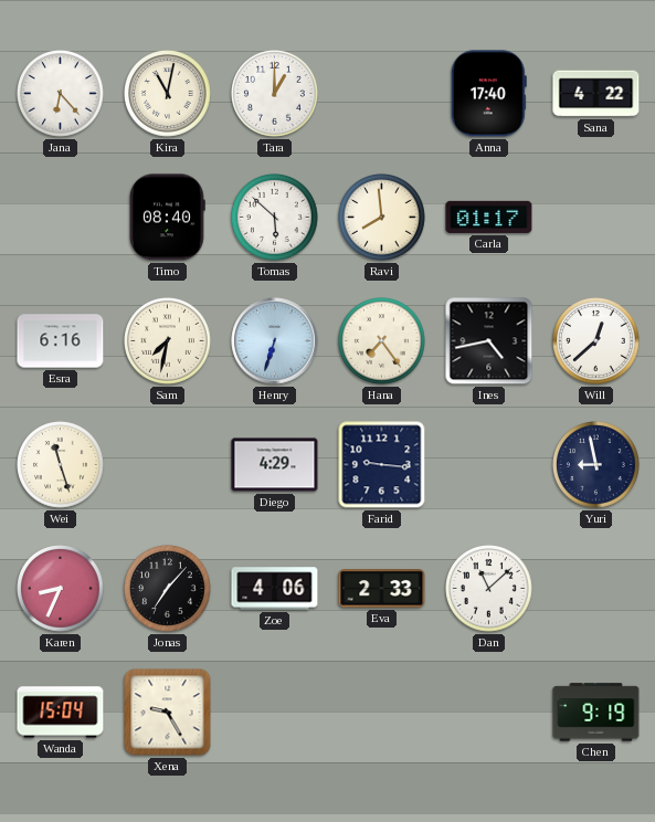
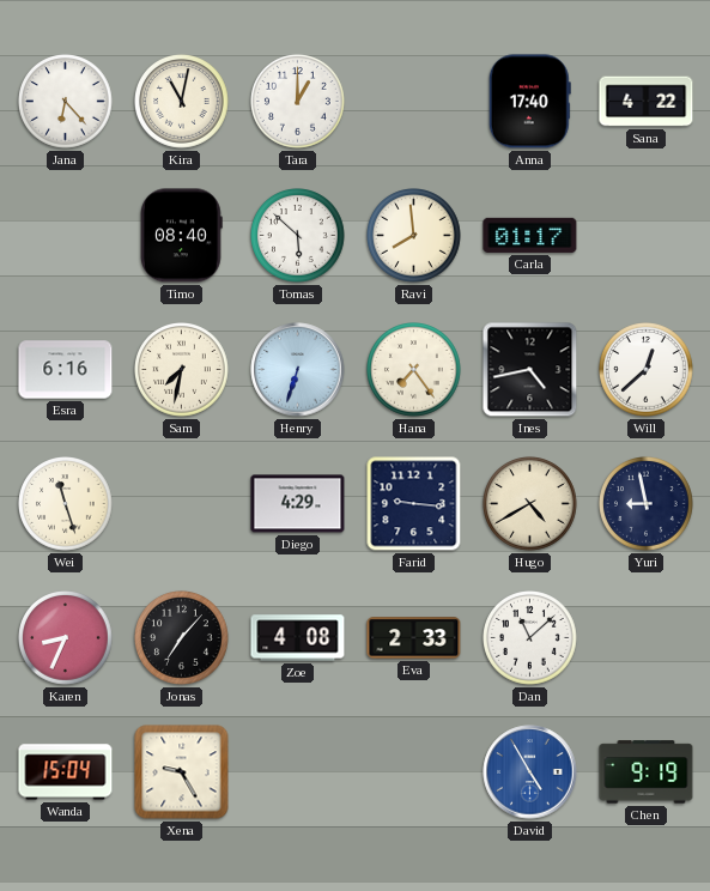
Hugo: none -> 4:40 (530, 504)
Zoe: 4:06 -> 4:08 (298, 638)
David: none -> 4:55 (530, 772)
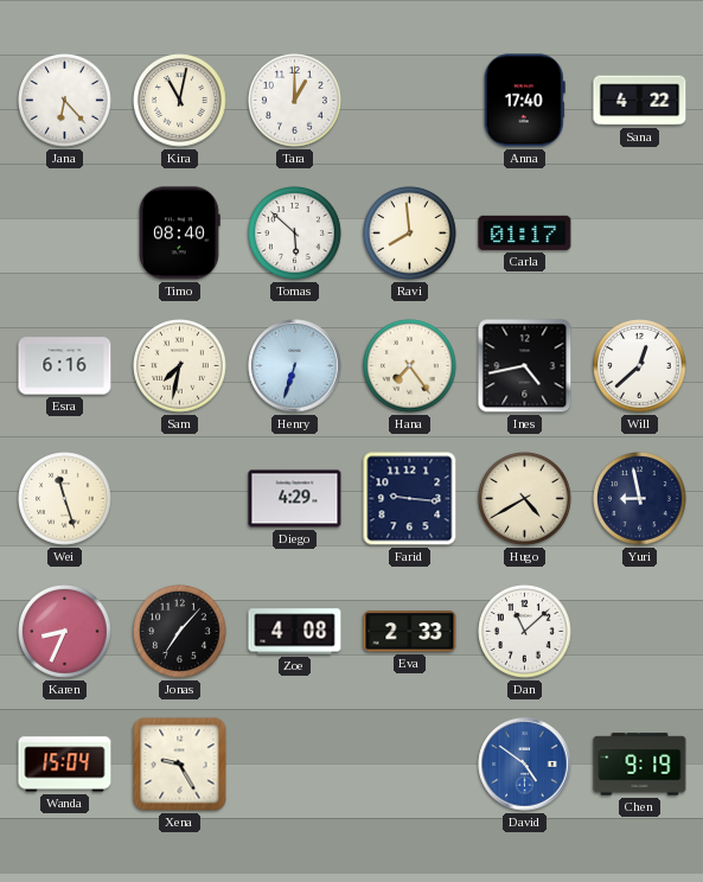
David: 4:55 -> 4:51 (525, 765)
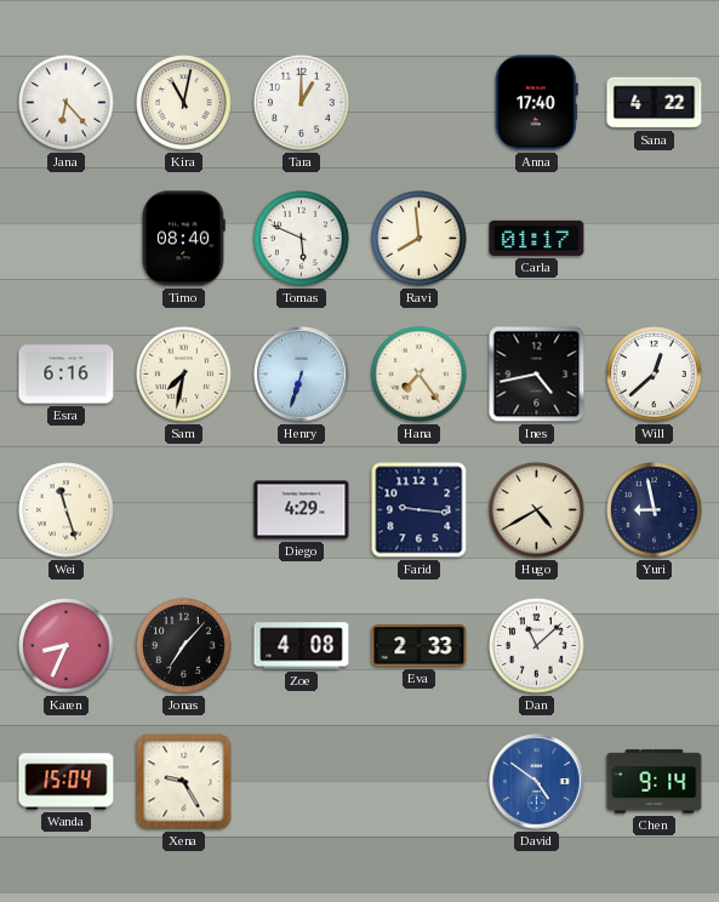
Tomas: 5:52 -> 5:49 (302, 239)
Chen: 9:19 -> 9:14 (655, 782)
